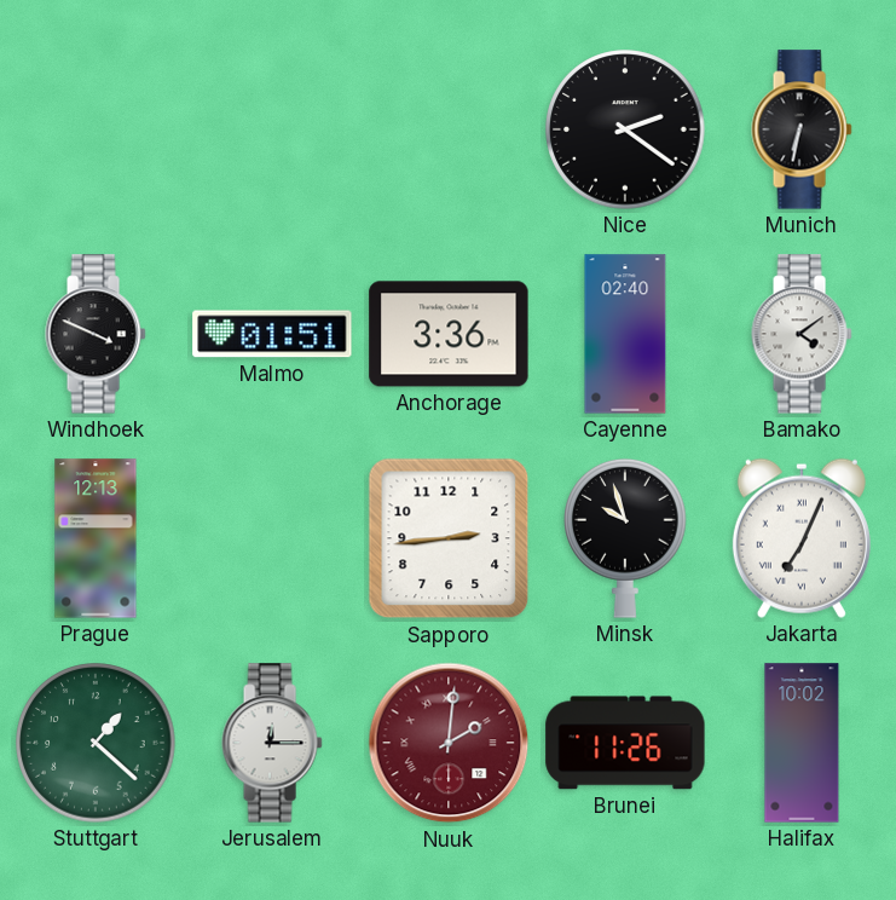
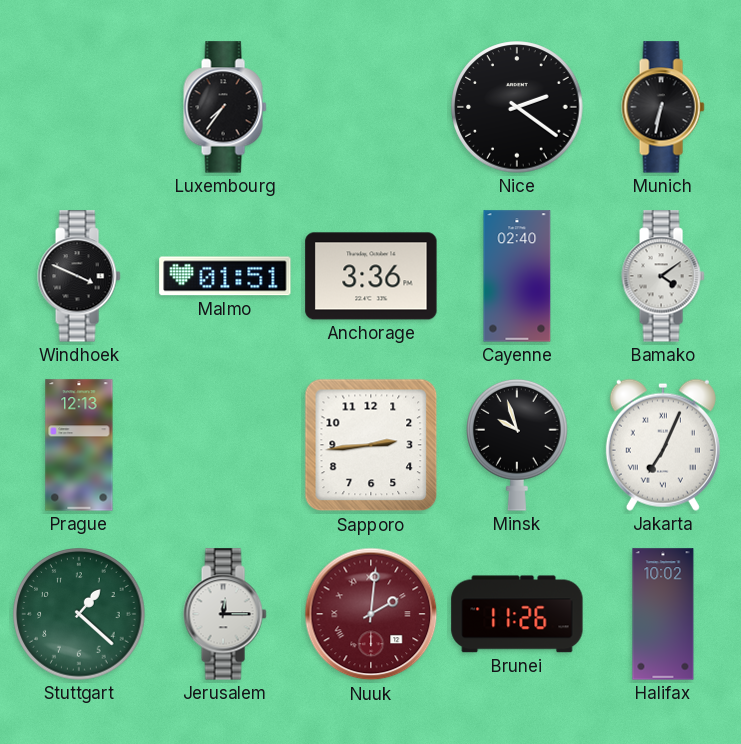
Luxembourg: none -> 7:36 (225, 107)
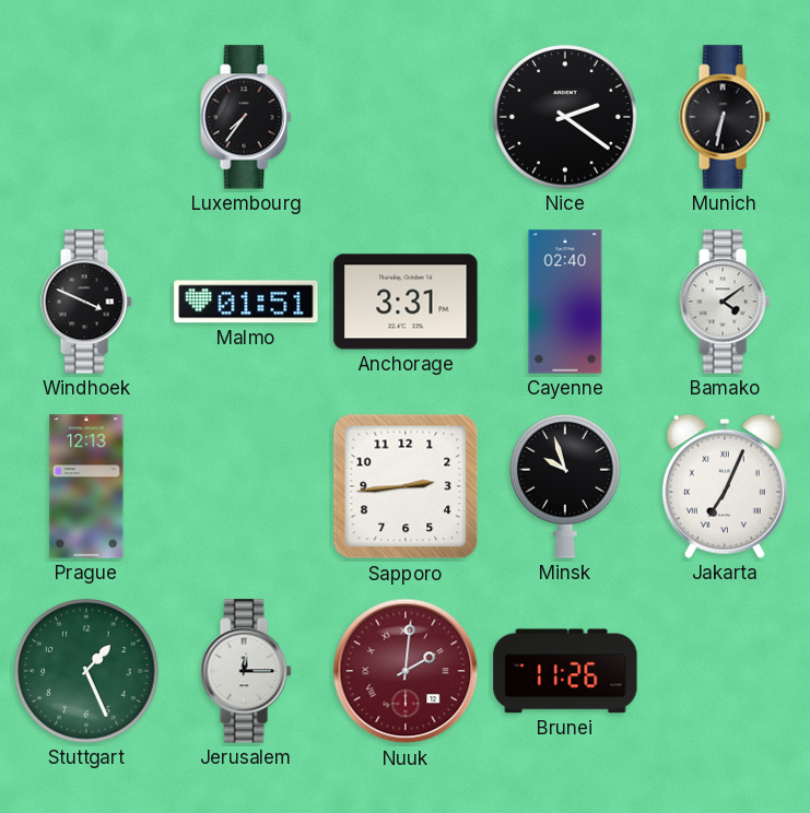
Anchorage: 3:36 -> 3:31 (406, 302)
Stuttgart: 1:22 -> 1:26 (86, 671)
Halifax: 10:02 -> none (663, 614)
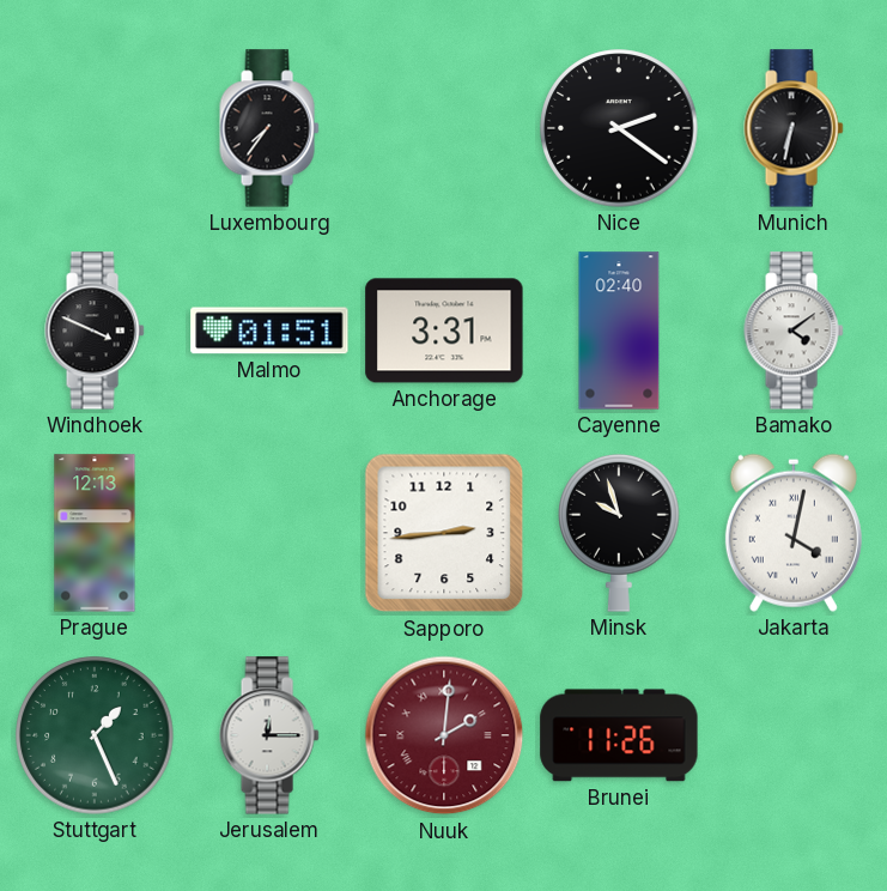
Jakarta: 7:04 -> 4:02 (794, 533)
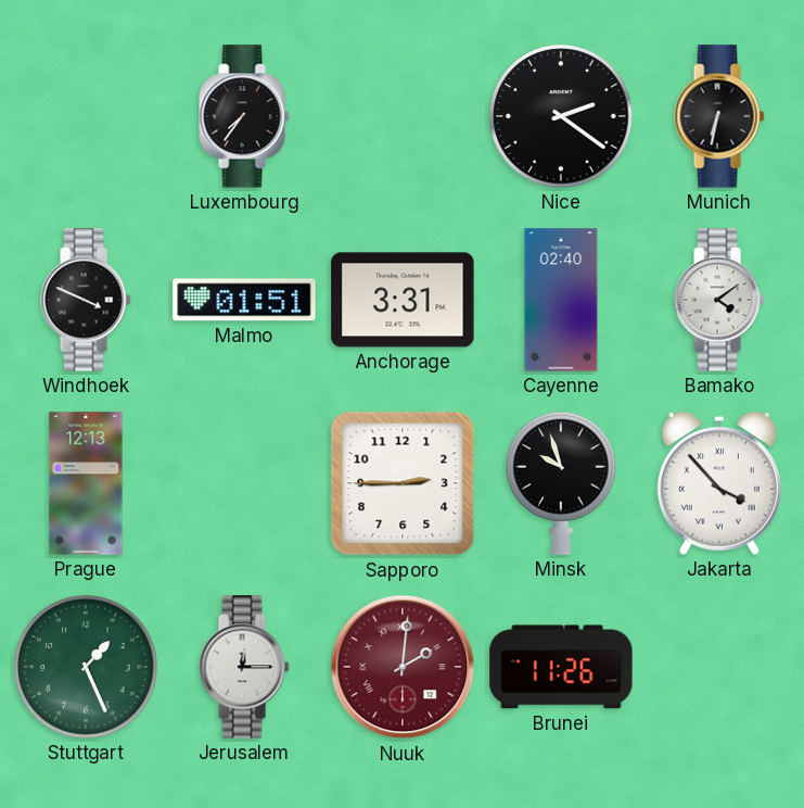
Sapporo: 2:44 -> 2:45 (403, 483)
Jakarta: 4:02 -> 3:53 (719, 483)
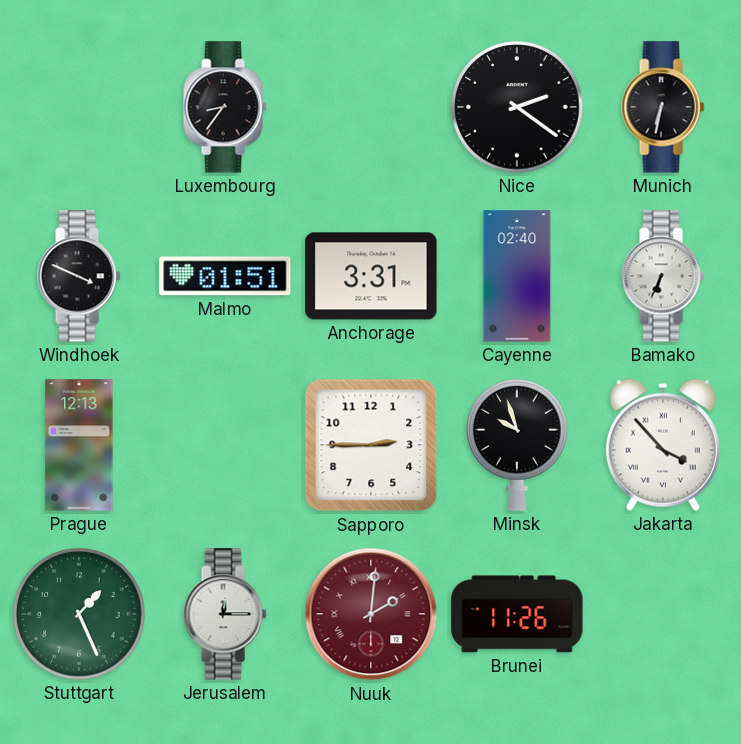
Luxembourg: 7:36 -> 8:36 (225, 107)
Bamako: 4:09 -> 6:34 (663, 276)
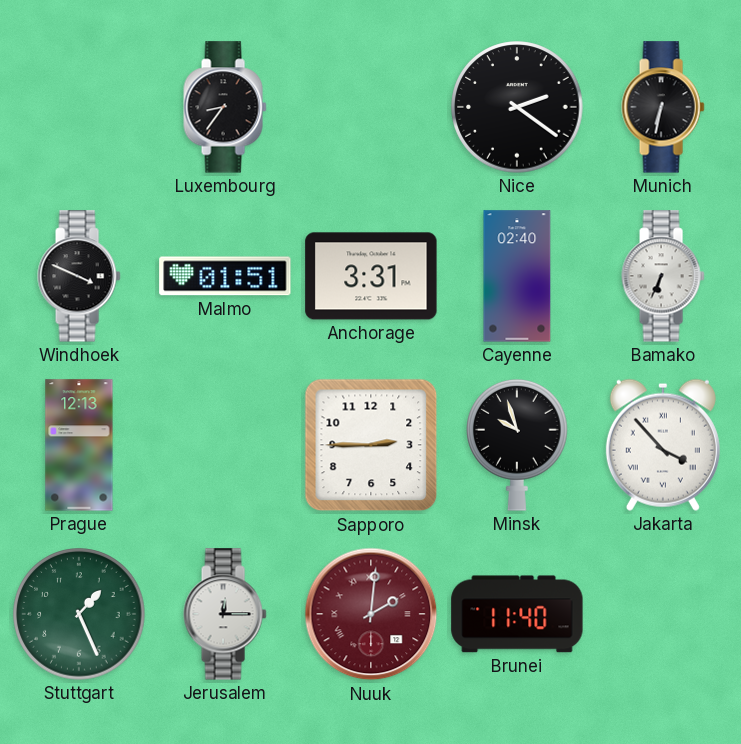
Brunei: 11:26 -> 11:40 (517, 614)
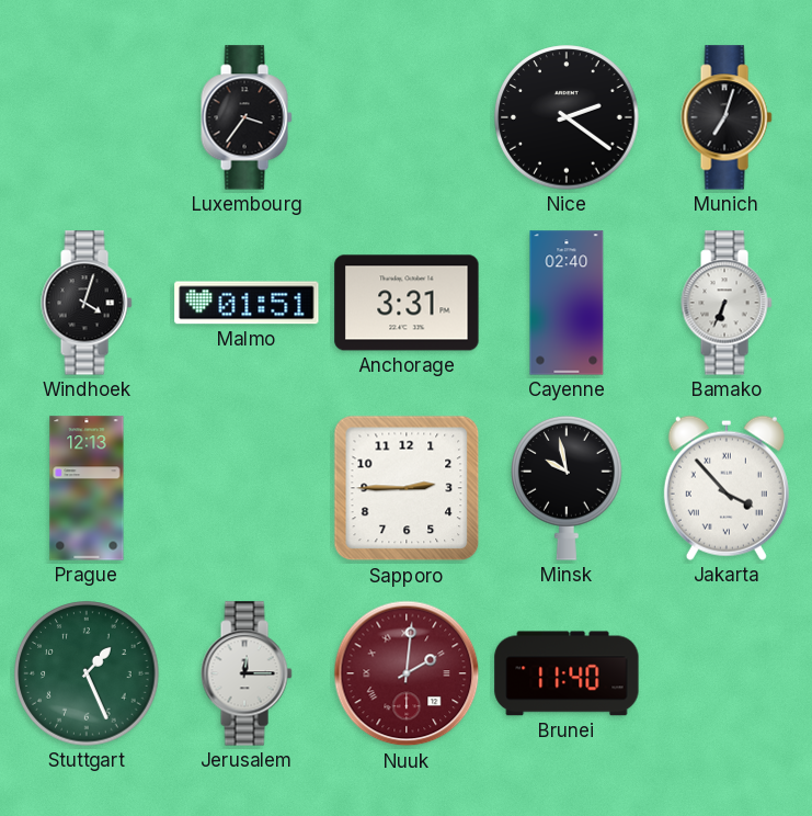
Luxembourg: 8:36 -> 3:36 (247, 117)
Munich: 6:32 -> 7:03 (727, 117)
Windhoek: 3:49 -> 4:03 (87, 303)
Minsk: 9:57 -> 9:58 (568, 488)
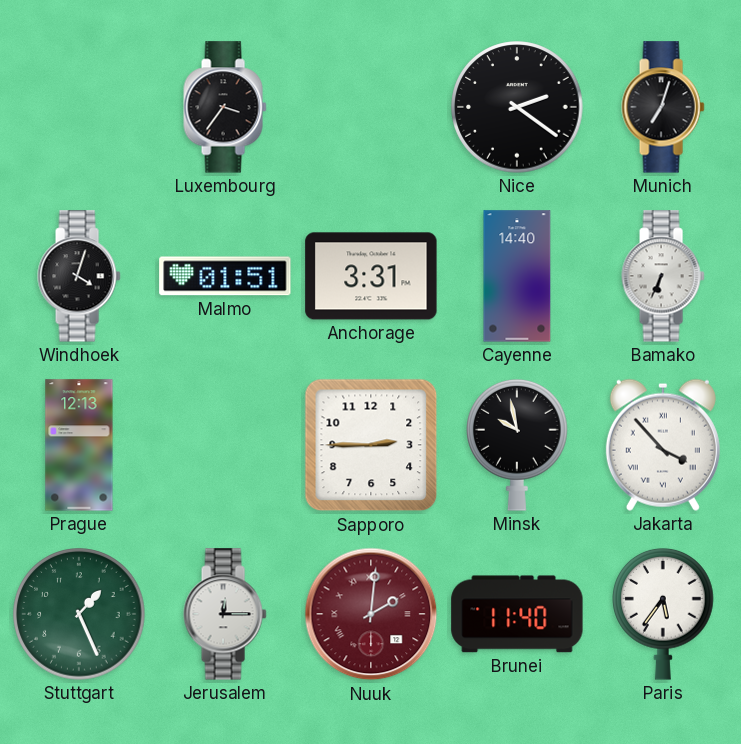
Cayenne: 02:40 -> 14:40 (517, 276)
Paris: none -> 5:36 (664, 614)
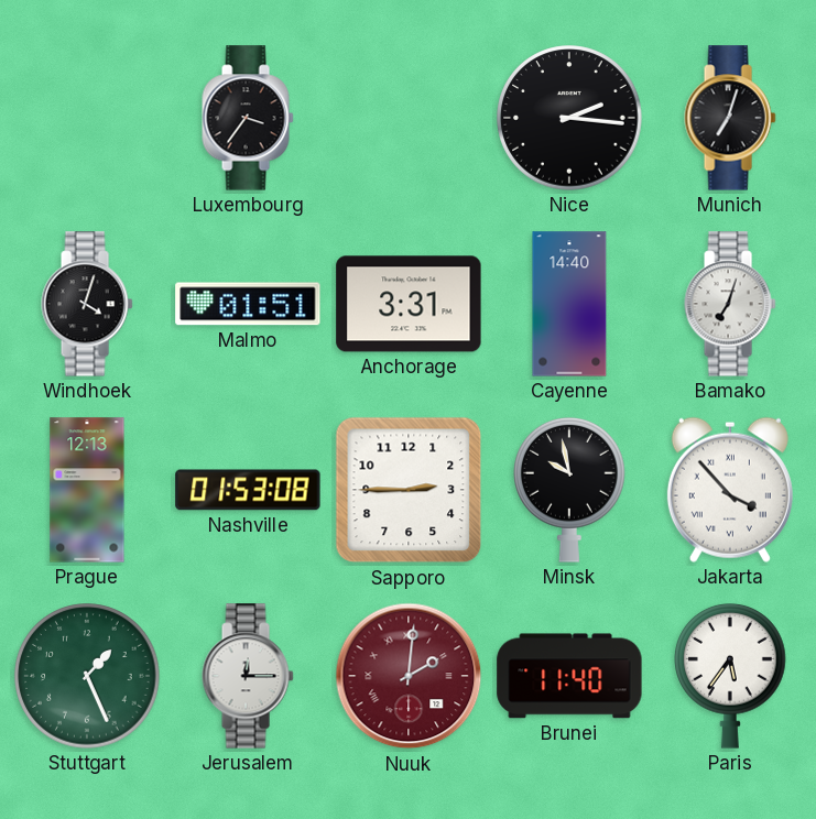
Nice: 2:21 -> 2:16 (569, 118)
Bamako: 6:34 -> 7:03 (730, 304)
Nashville: none -> 01:53 (248, 490)
